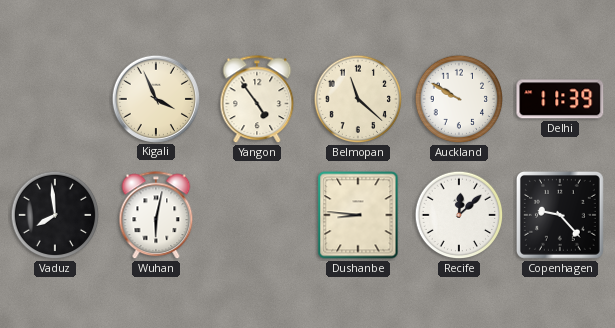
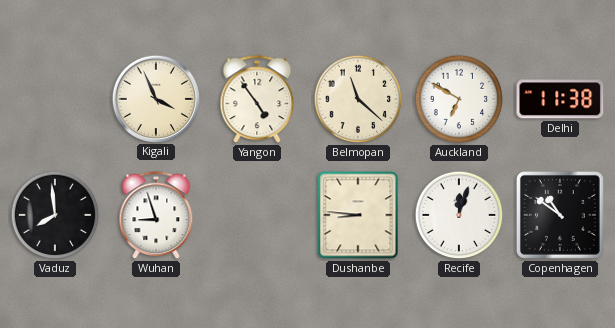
Auckland: 9:50 -> 6:50 (459, 99)
Delhi: 11:39 -> 11:38 (560, 99)
Wuhan: 6:02 -> 8:57 (156, 216)
Recife: 12:08 -> 12:03 (459, 215)
Copenhagen: 9:23 -> 10:51 (560, 215)
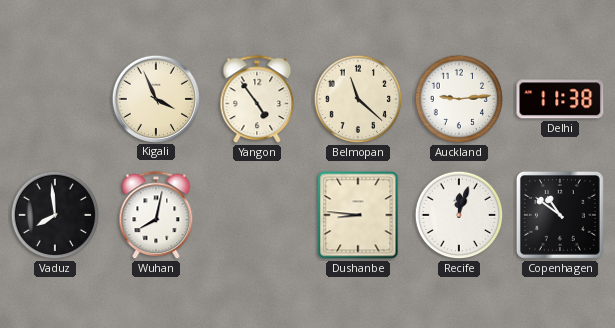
Auckland: 6:50 -> 9:14 (459, 99)
Wuhan: 8:57 -> 8:02 (156, 216)
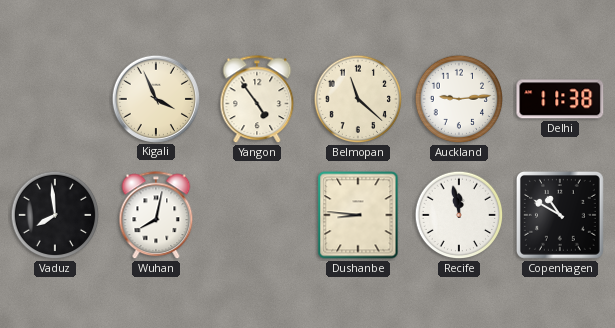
Recife: 12:03 -> 11:58 (459, 215)
Copenhagen: 10:51 -> 10:50 (560, 215)
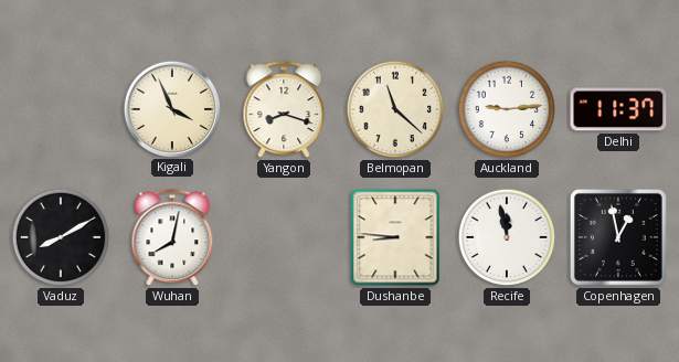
Yangon: 4:54 -> 8:18 (284, 110)
Delhi: 11:38 -> 11:37 (618, 109)
Vaduz: 7:59 -> 8:10 (61, 237)
Copenhagen: 10:50 -> 12:58 (618, 237)
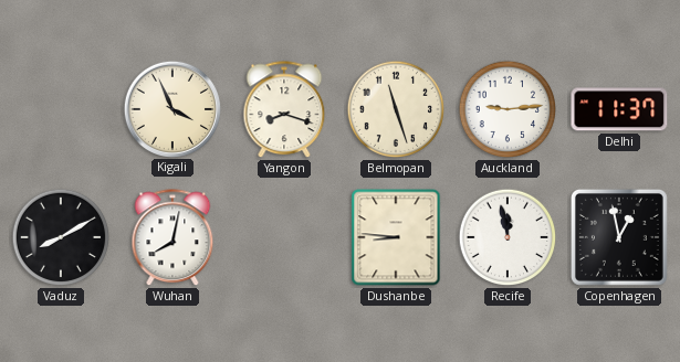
Belmopan: 11:22 -> 11:27 (396, 109)
